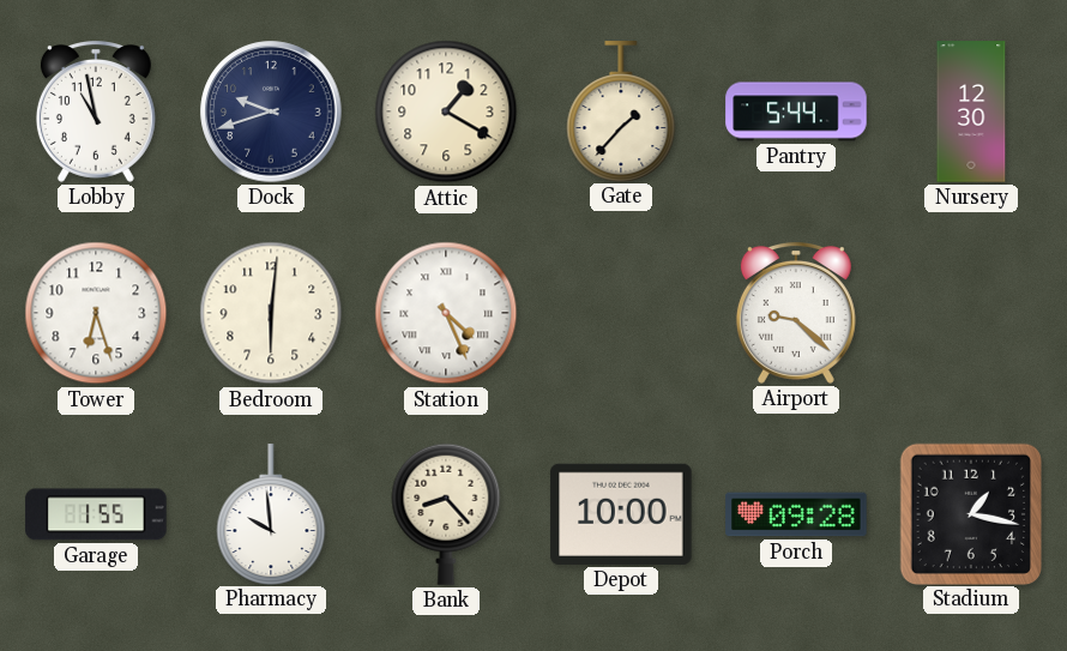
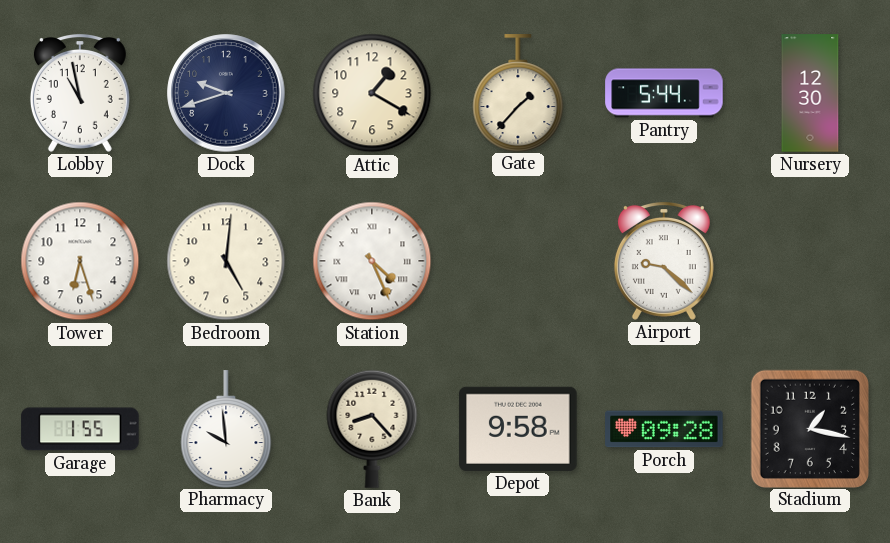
Bedroom: 6:01 -> 5:01 (226, 261)
Depot: 10:00 -> 9:58 (518, 429)
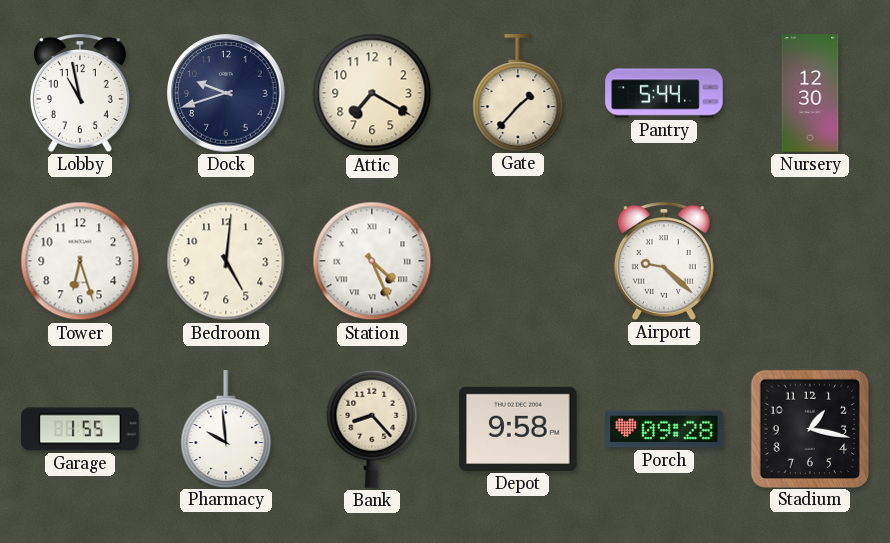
Attic: 1:20 -> 7:20 (372, 93)
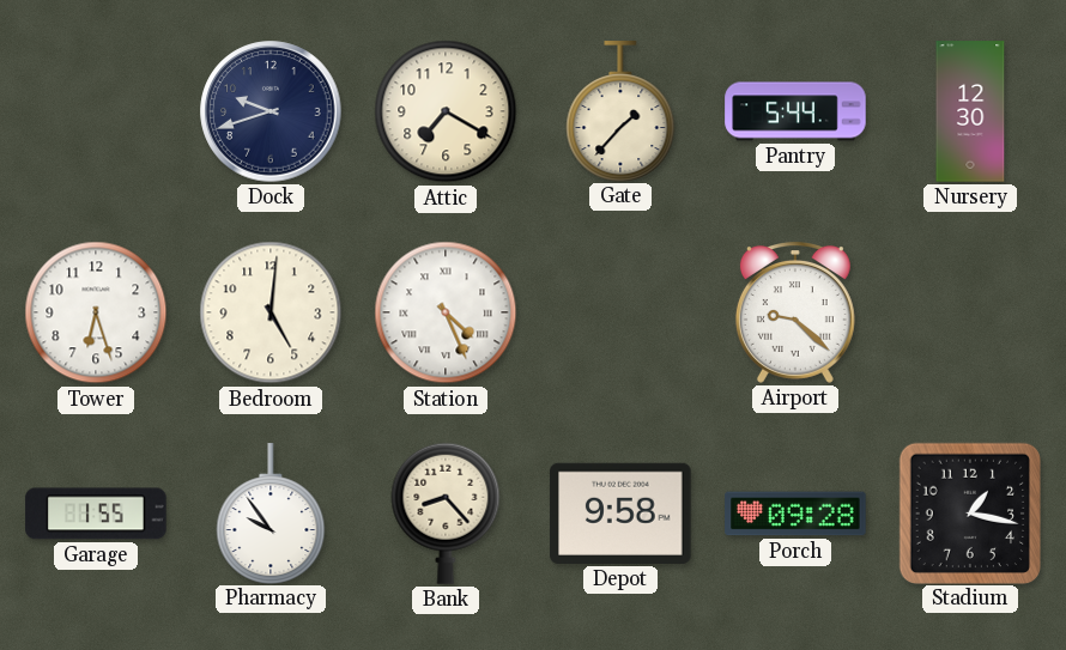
Lobby: 10:58 -> none (80, 94)
Pharmacy: 9:59 -> 9:54 (271, 514)
